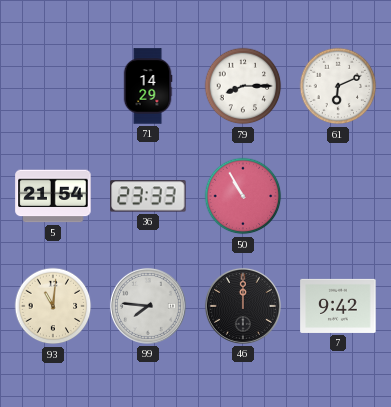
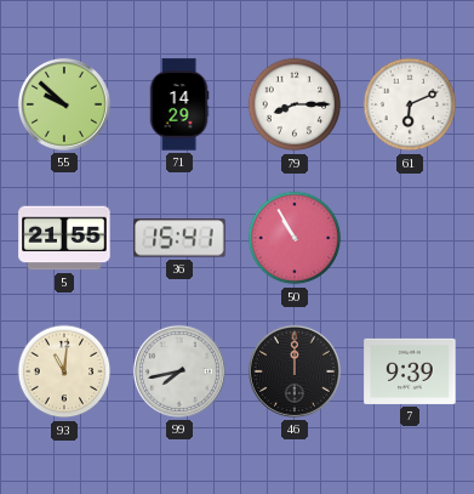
55: none -> 9:52 (64, 104)
5: 21:54 -> 21:55 (64, 238)
36: 23:33 -> 15:41 (179, 238)
99: 7:46 -> 7:43 (179, 371)
7: 9:42 -> 9:39 (410, 371)
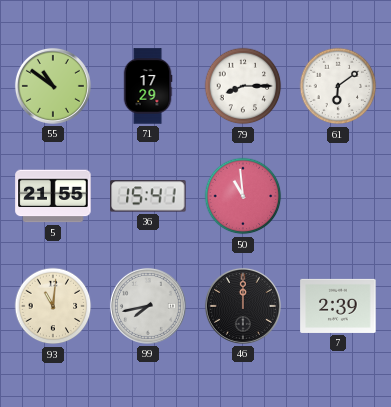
55: 9:52 -> 10:51 (53, 86)
71: 14:29 -> 17:29 (148, 86)
61: 6:11 -> 6:09 (338, 86)
50: 10:55 -> 10:59 (243, 196)
7: 9:39 -> 2:39 (338, 306)
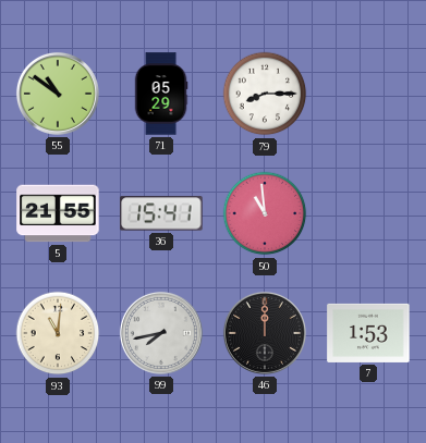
71: 17:29 -> 05:29 (161, 94)
61: 6:09 -> none (338, 86)
7: 2:39 -> 1:53 (368, 333)
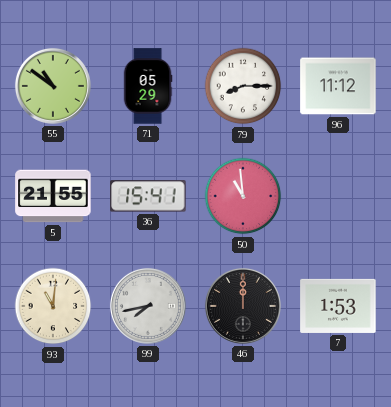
96: none -> 11:12 (338, 86)
